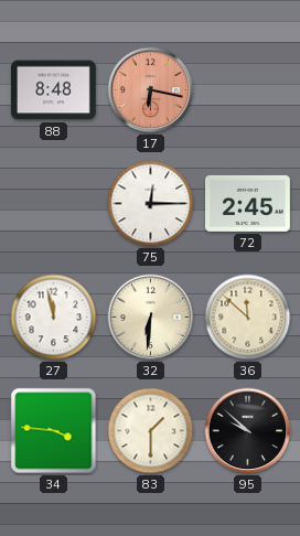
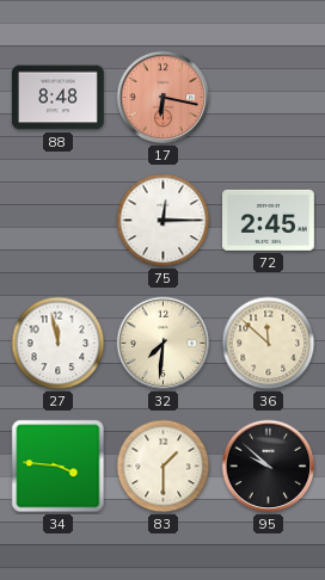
32: 6:31 -> 7:31 (164, 344)
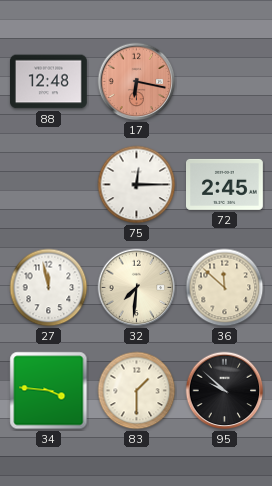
88: 8:48 -> 12:48 (49, 82)
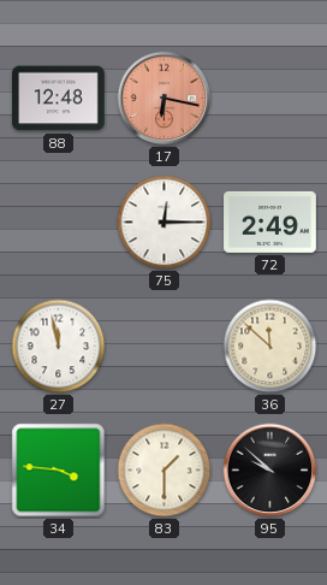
72: 2:45 -> 2:49 (270, 221)
32: 7:31 -> none (137, 288)
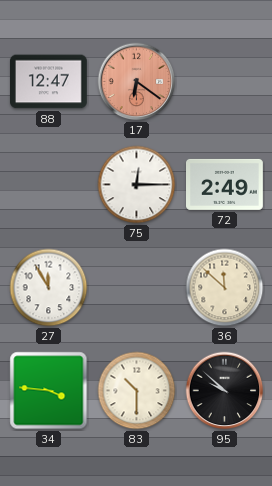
88: 12:48 -> 12:47 (49, 82)
17: 6:17 -> 6:21 (137, 82)
27: 11:58 -> 11:55 (49, 288)
83: 1:30 -> 10:30 (137, 391)
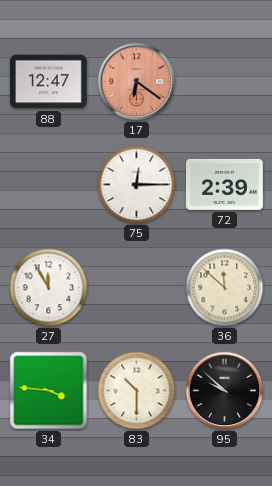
72: 2:49 -> 2:39 (225, 184)
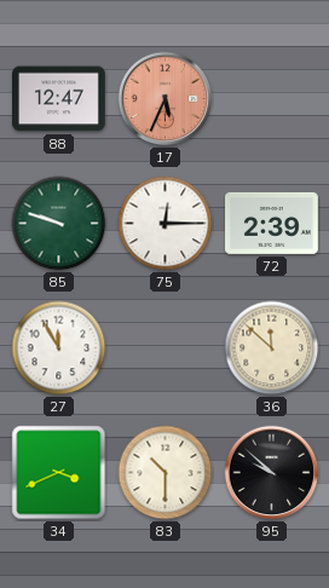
17: 6:21 -> 5:34 (166, 99)
85: none -> 9:48 (59, 224)
34: 3:46 -> 3:41 (59, 473)
